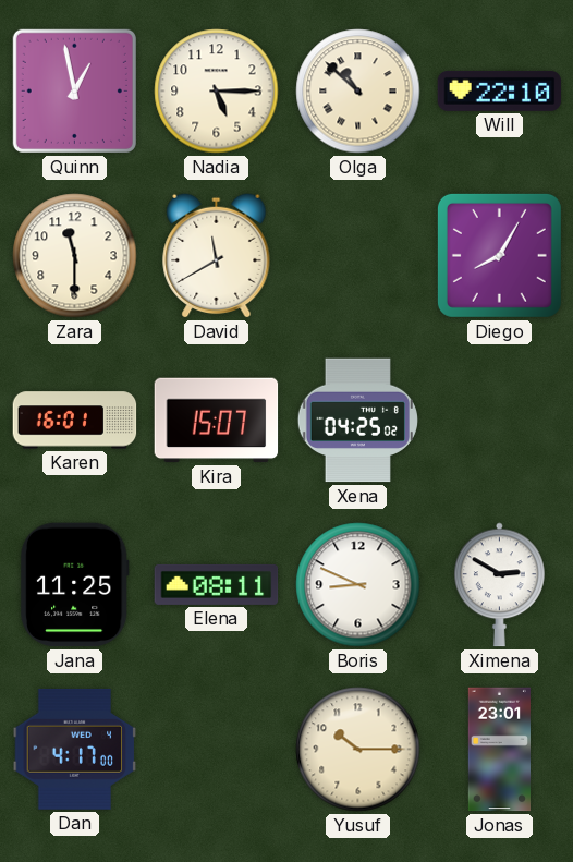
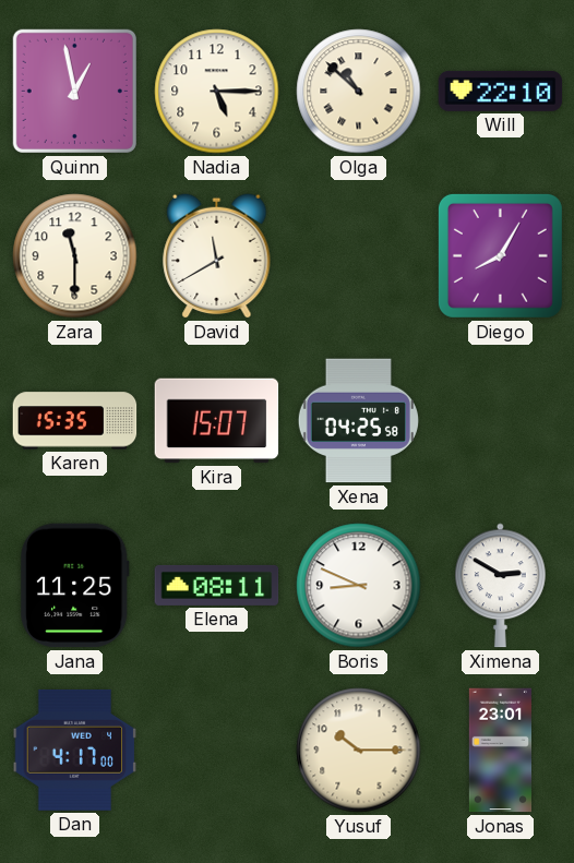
Karen: 16:01 -> 15:35 (75, 421)
Xena: 04:25:02 -> 04:25:58 (358, 421)
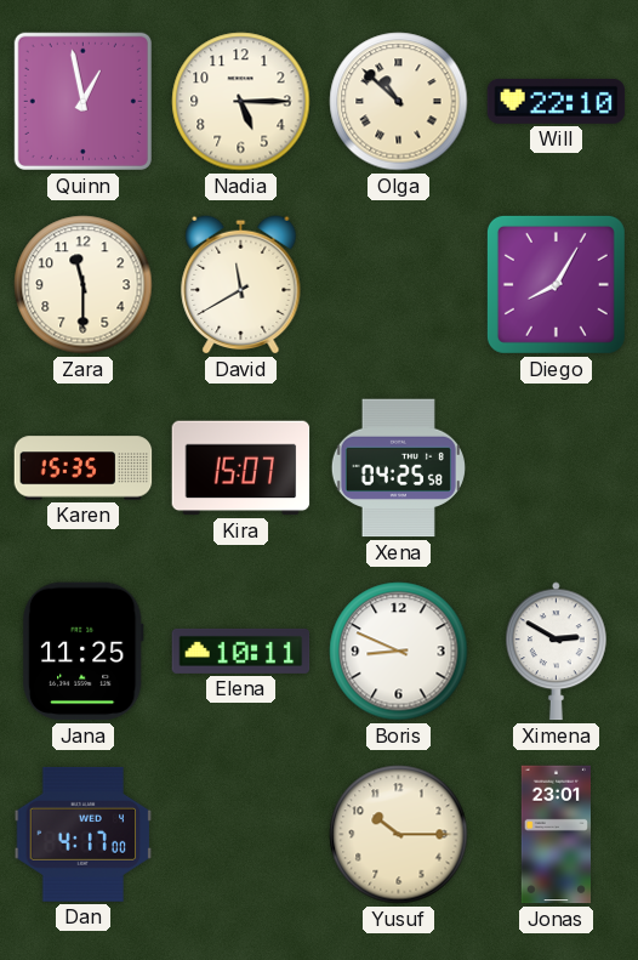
Elena: 08:11 -> 10:11 (241, 651)
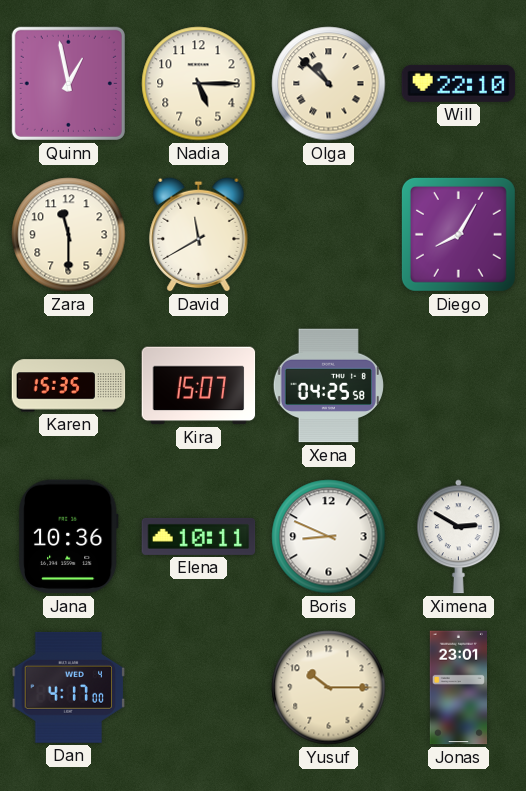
Jana: 11:25 -> 10:36 (68, 537)
